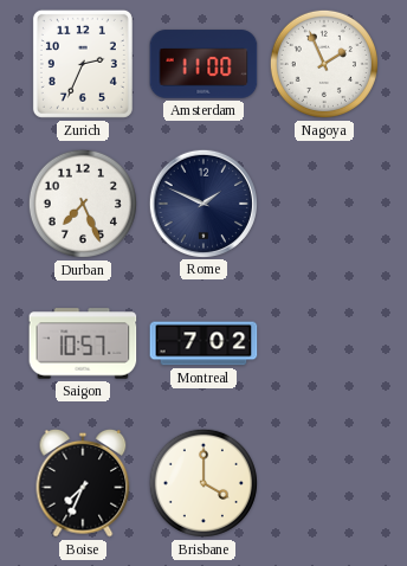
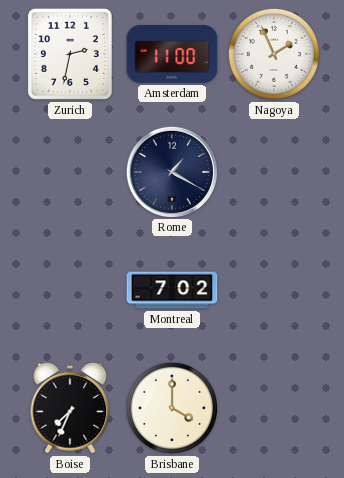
Zurich: 2:34 -> 2:32 (70, 54)
Durban: 7:26 -> none (83, 204)
Rome: 1:49 -> 1:20 (171, 171)
Saigon: 10:57 -> none (83, 343)
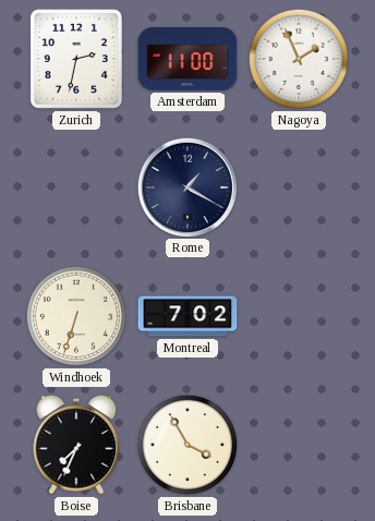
Windhoek: none -> 6:33 (76, 316)
Brisbane: 4:00 -> 3:55 (187, 445)
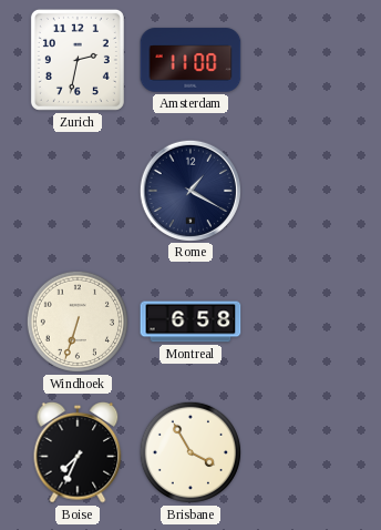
Nagoya: 1:56 -> none (299, 59)
Montreal: 7:02 -> 6:58 (190, 322)
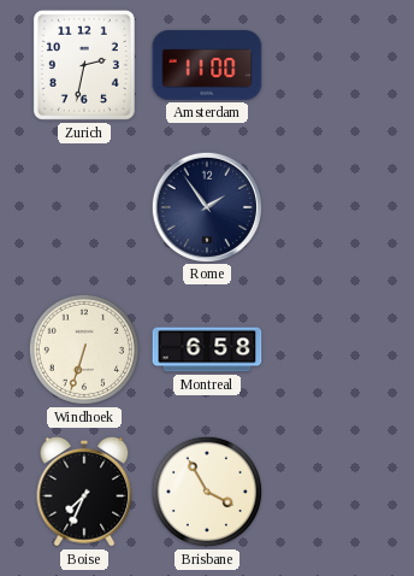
Rome: 1:20 -> 1:54 (206, 206)
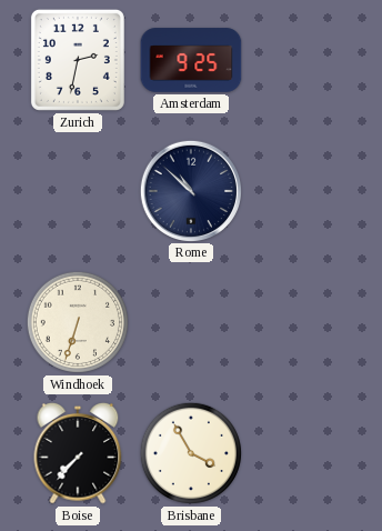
Amsterdam: 11:00 -> 9:25 (191, 60)
Rome: 1:54 -> 10:52 (190, 190)
Montreal: 6:58 -> none (207, 349)
Boise: 7:34 -> 7:37 (78, 453)
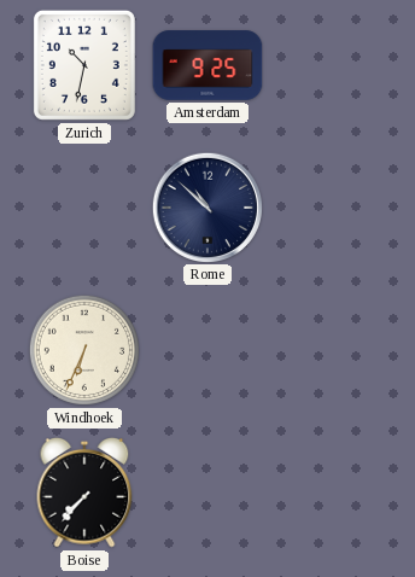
Zurich: 2:32 -> 10:32 (84, 65)
Windhoek: 6:33 -> 6:34 (84, 350)
Brisbane: 3:55 -> none (191, 453)
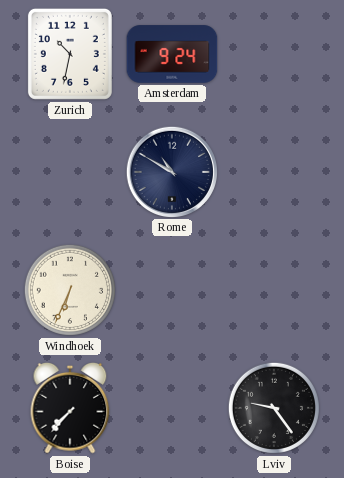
Amsterdam: 9:25 -> 9:24 (172, 54)
Rome: 10:52 -> 10:50 (171, 171)
Lviv: none -> 9:24 (274, 408)
